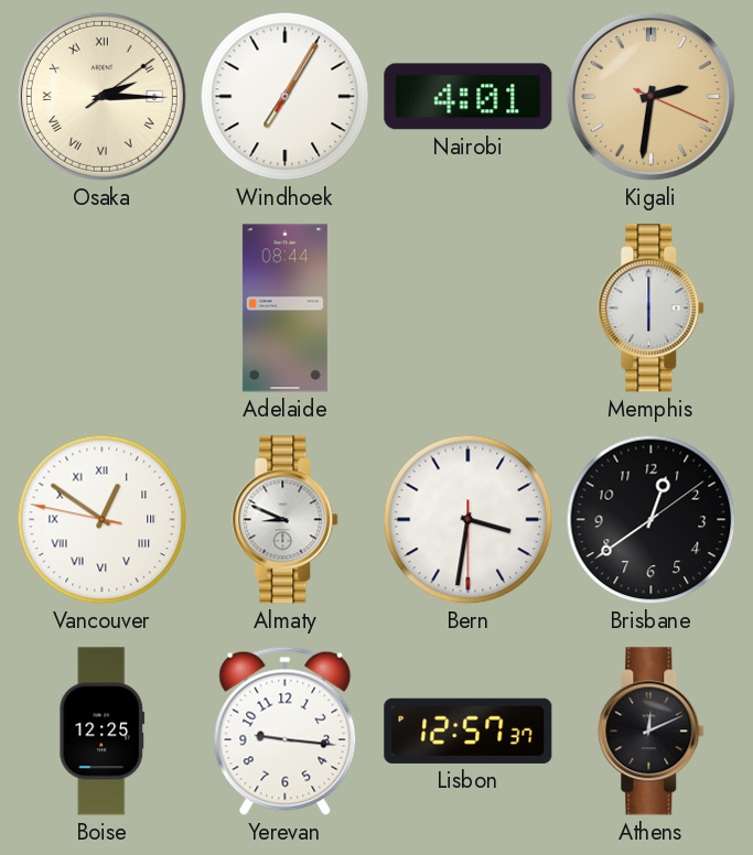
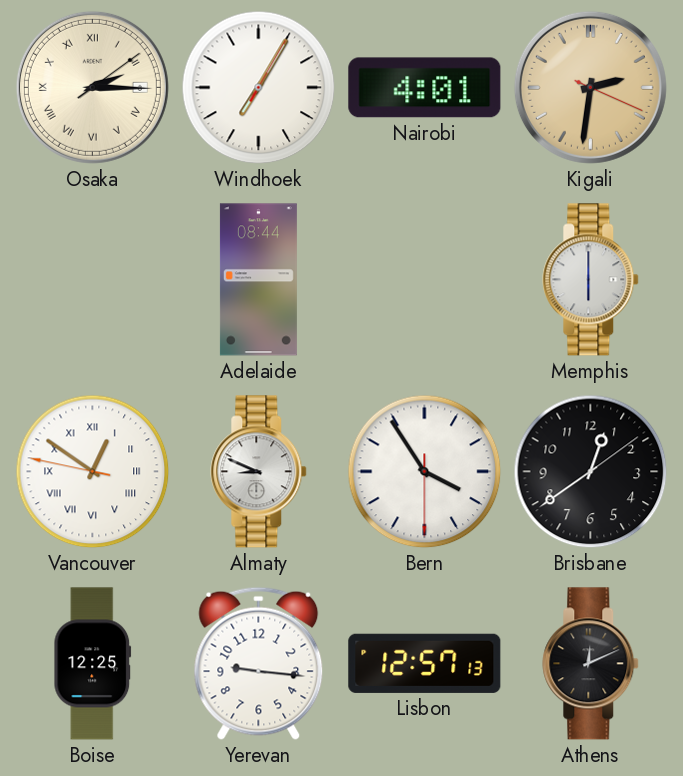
Bern: 3:31 -> 3:54 (425, 472)
Lisbon: 12:57:37 -> 12:57:13 (425, 663)
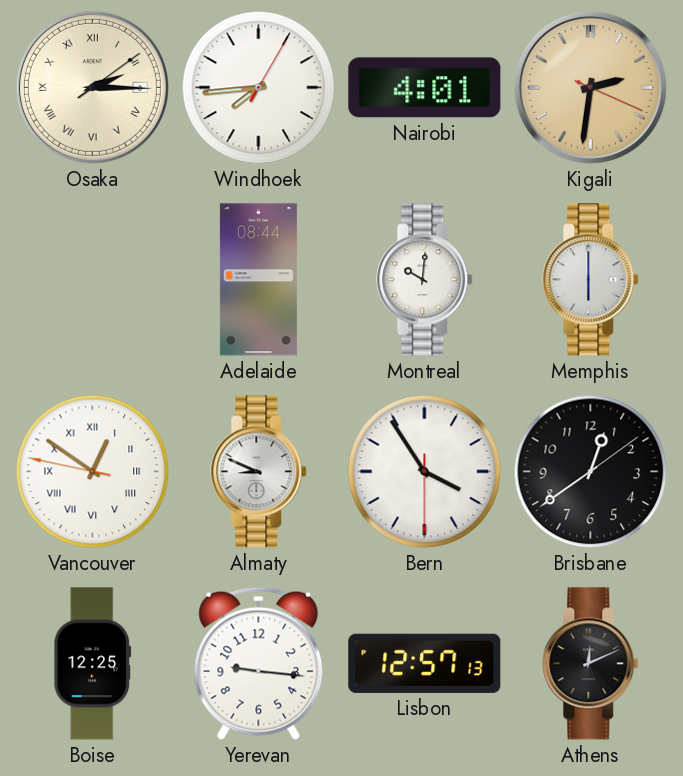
Windhoek: 7:05 -> 7:44 (259, 88)
Montreal: none -> 10:01 (425, 280)
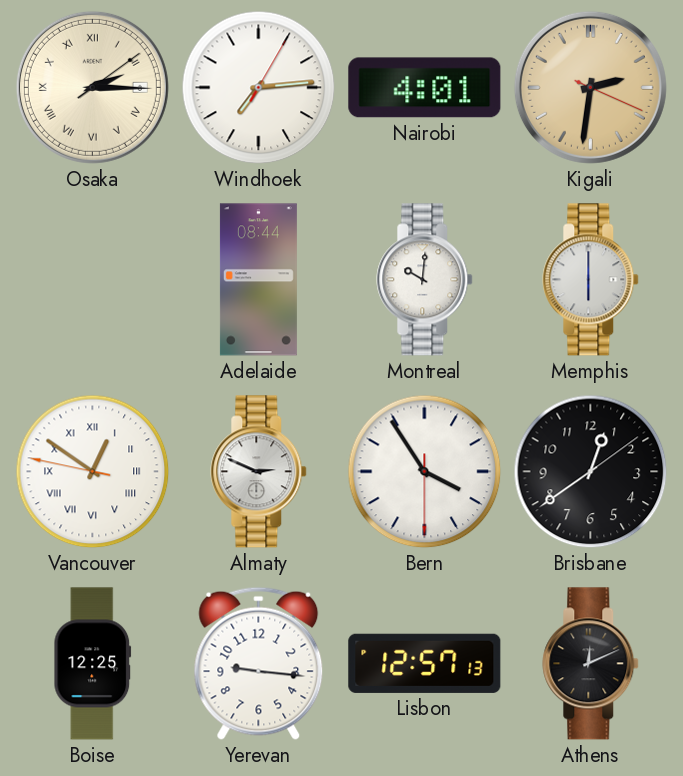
Windhoek: 7:44 -> 7:14 (259, 88)
Almaty: 8:49 -> 2:49 (259, 472)
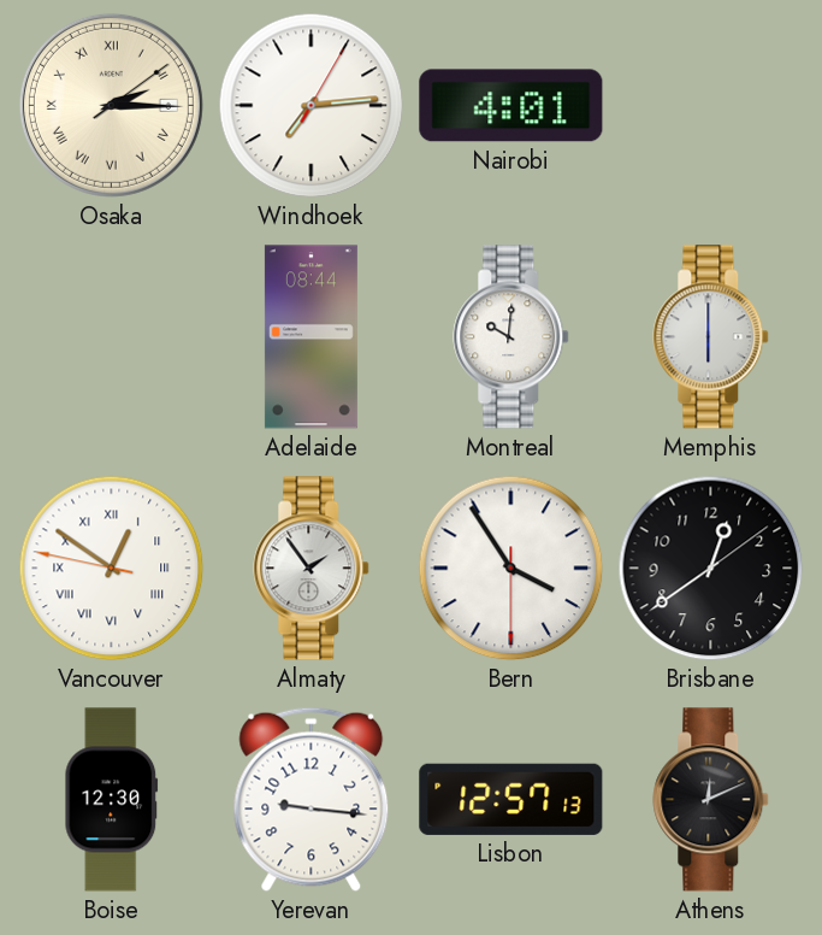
Kigali: 2:31 -> none (590, 87)
Almaty: 2:49 -> 1:54 (312, 569)
Boise: 12:25 -> 12:30 (112, 800)
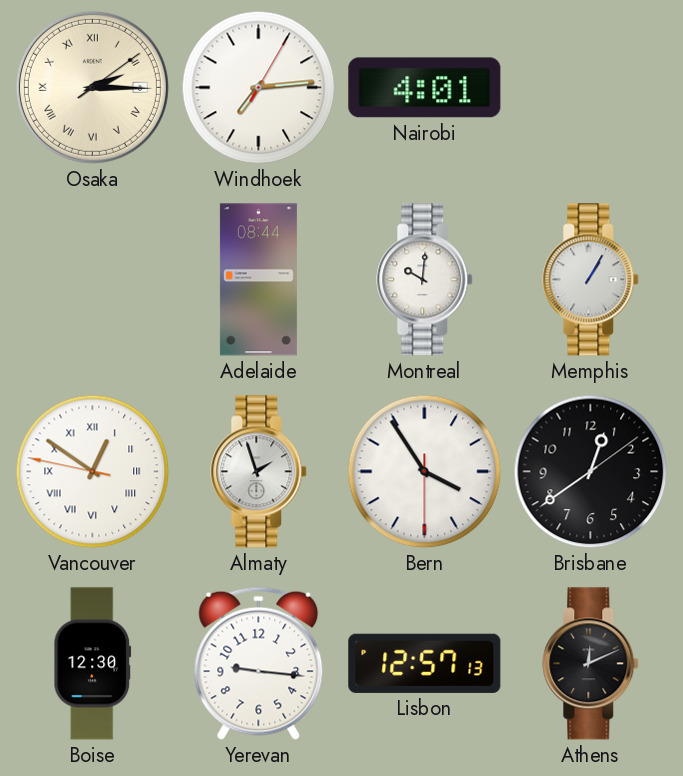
Memphis: 6:00 -> 1:05 (591, 280)
Almaty: 1:54 -> 1:57 (259, 472)
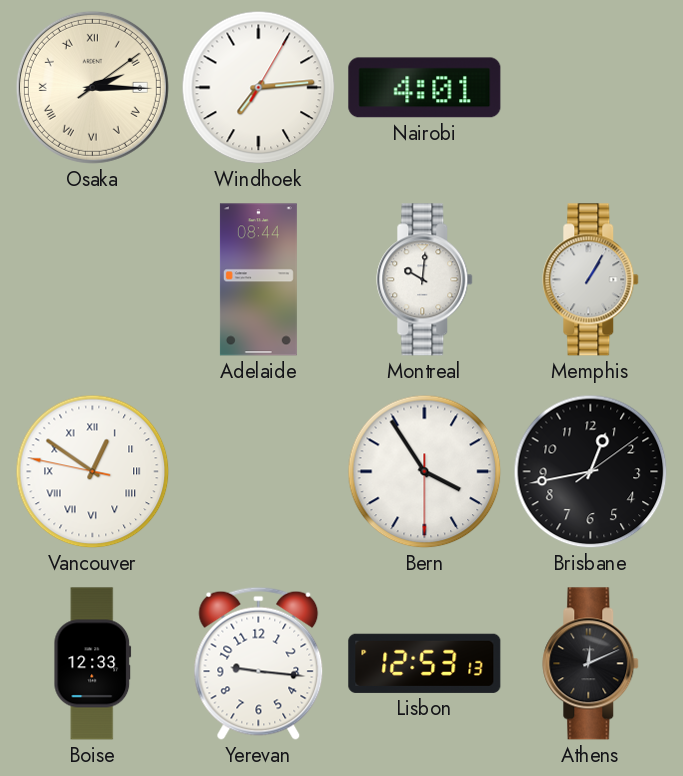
Almaty: 1:57 -> none (259, 472)
Brisbane: 12:39 -> 12:43 (591, 472)
Boise: 12:30 -> 12:33 (93, 664)
Lisbon: 12:57 -> 12:53 (425, 663)
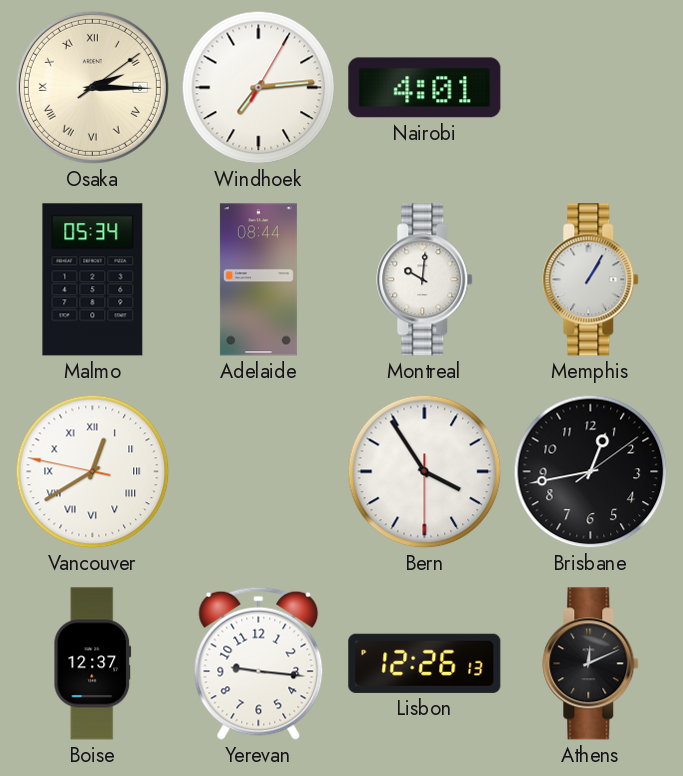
Malmo: none -> 05:34 (93, 280)
Vancouver: 12:50 -> 12:39 (93, 472)
Boise: 12:33 -> 12:37 (93, 664)
Lisbon: 12:53 -> 12:26 (425, 663)
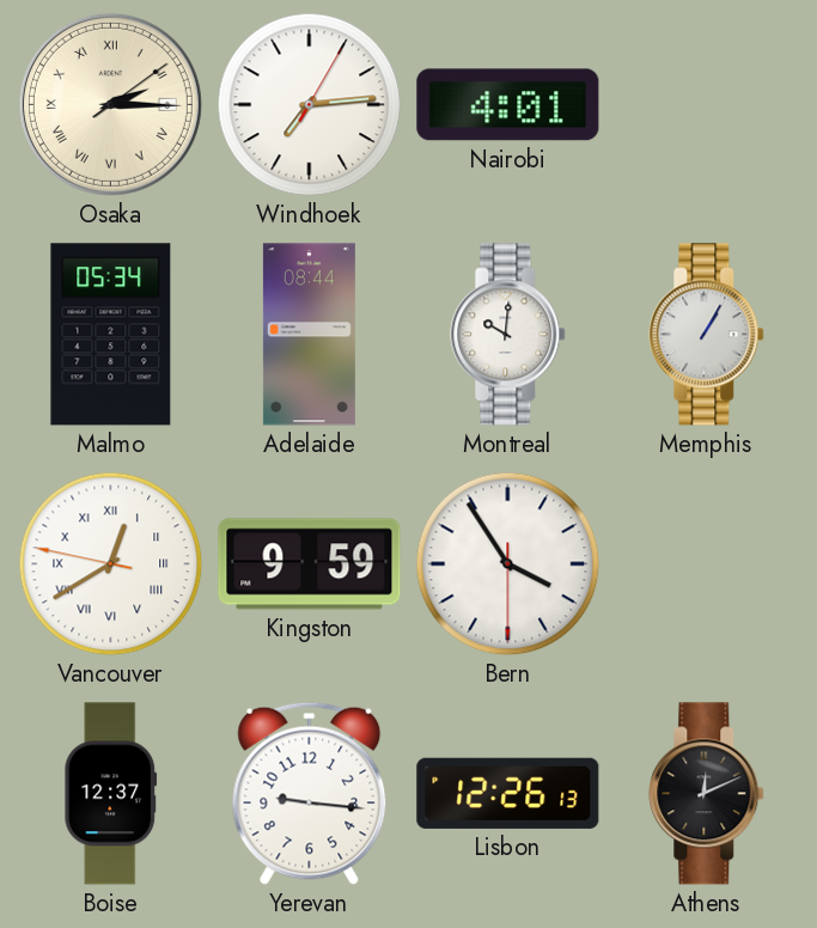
Kingston: none -> 9:59 (310, 564)
Brisbane: 12:43 -> none (591, 472)
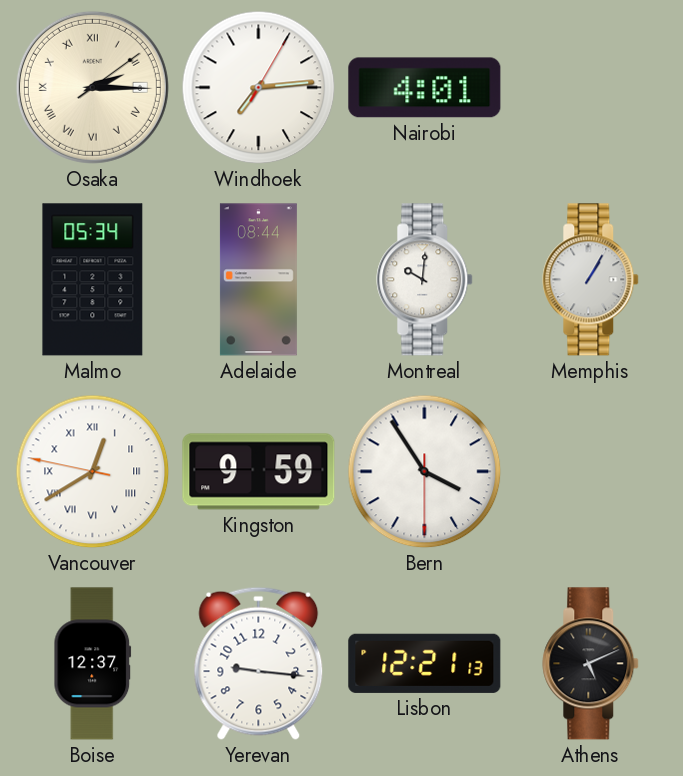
Lisbon: 12:26 -> 12:21 (425, 663)
Athens: 12:11 -> 5:11 (591, 664)
